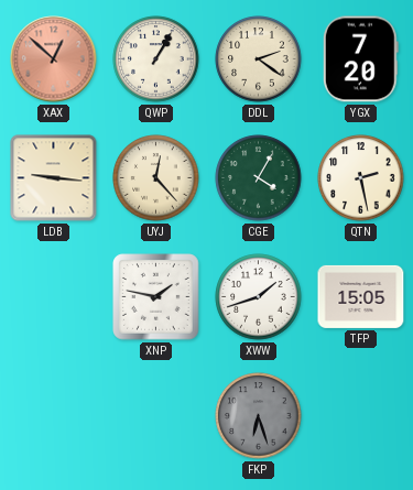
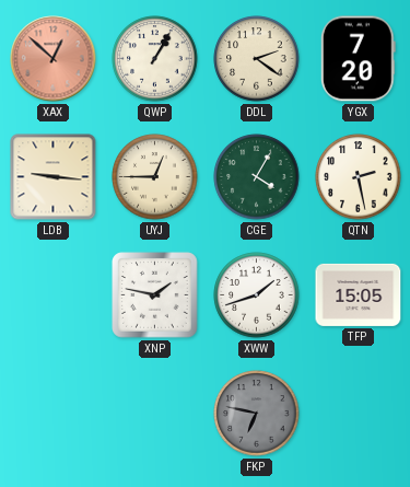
UYJ: 12:23 -> 12:45 (155, 177)
FKP: 6:27 -> 6:47 (257, 414)
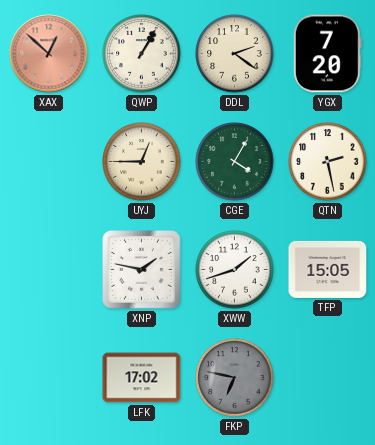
LDB: 9:16 -> none (54, 177)
LFK: none -> 17:02 (142, 378)
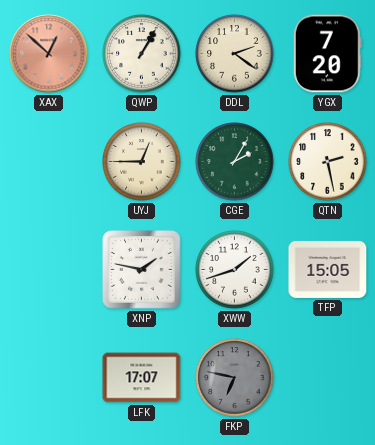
CGE: 4:05 -> 2:05 (235, 162)
LFK: 17:02 -> 17:07 (142, 378)
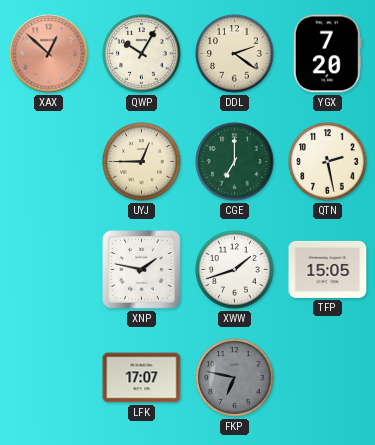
QWP: 1:05 -> 10:05 (142, 54)
CGE: 2:05 -> 7:00 (235, 162)
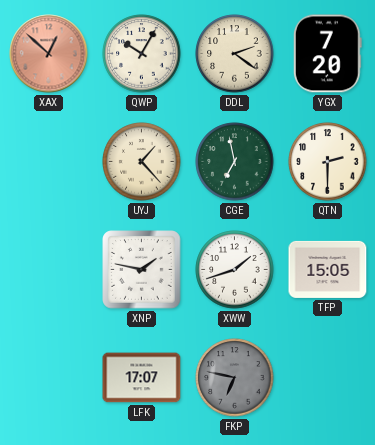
UYJ: 12:45 -> 1:23 (142, 162)
CGE: 7:00 -> 6:58 (235, 162)
QTN: 2:28 -> 2:30 (328, 162)
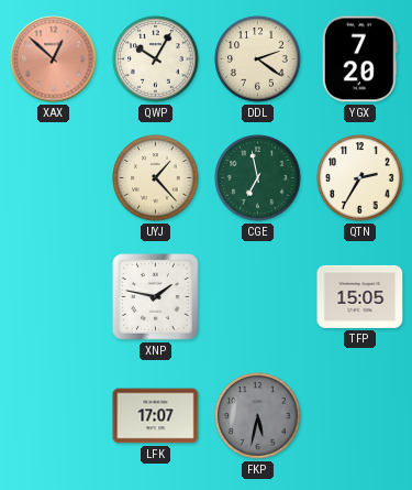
QTN: 2:30 -> 2:35 (360, 178)
XWW: 1:42 -> none (235, 270)
FKP: 6:47 -> 5:32 (258, 416)
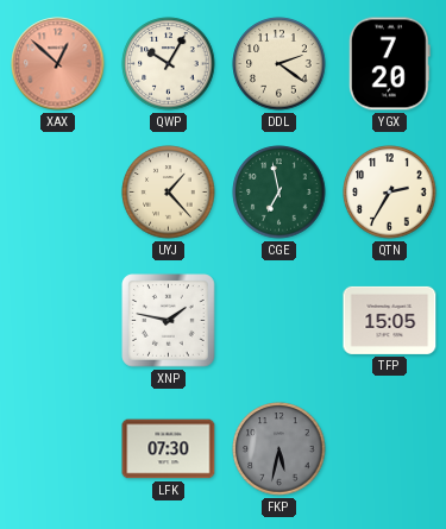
LFK: 17:07 -> 07:30 (169, 449)
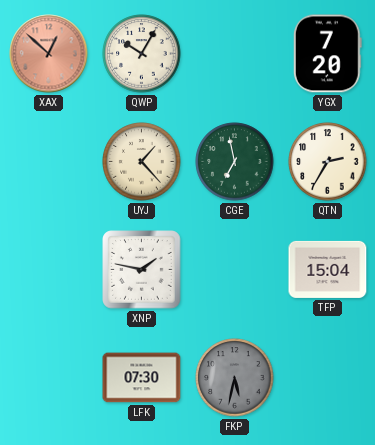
DDL: 2:21 -> none (279, 64)
TFP: 15:05 -> 15:04 (328, 269)
